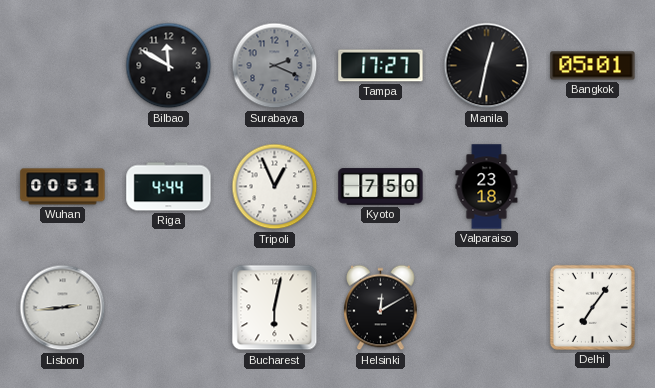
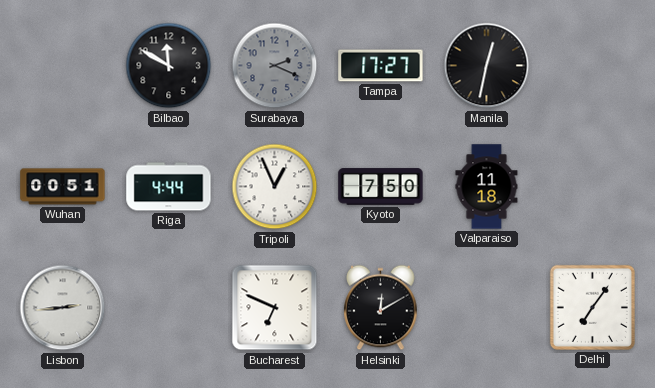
Bangkok: 05:01 -> none (593, 66)
Valparaiso: 23:18 -> 11:18 (487, 187)
Bucharest: 6:02 -> 6:49 (275, 308)
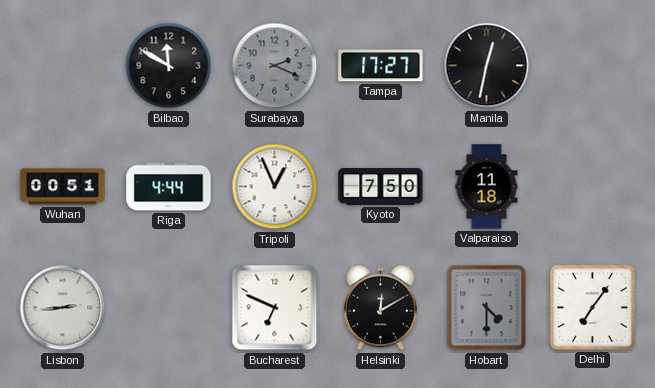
Hobart: none -> 4:30 (487, 308)
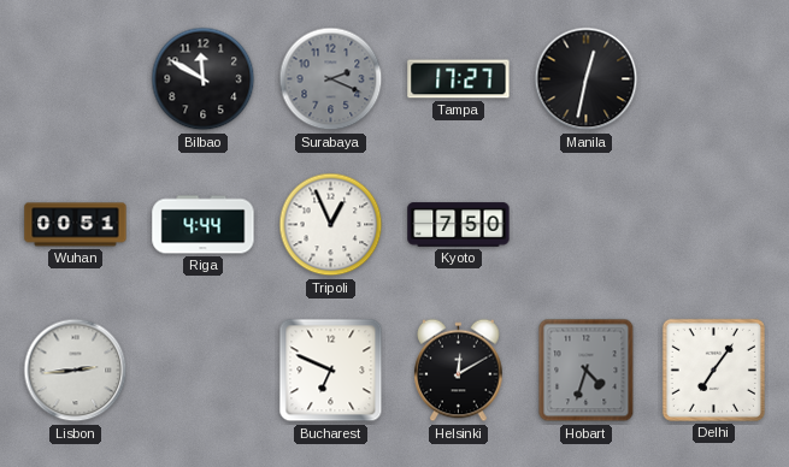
Valparaiso: 11:18 -> none (487, 187)
Hobart: 4:30 -> 4:33 (587, 371)
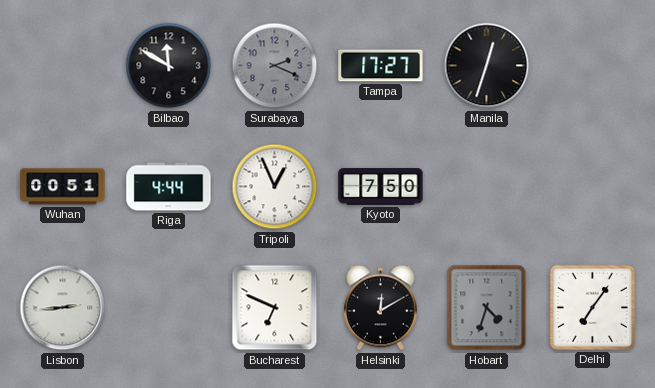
Manila: 12:32 -> 12:33 (487, 66)
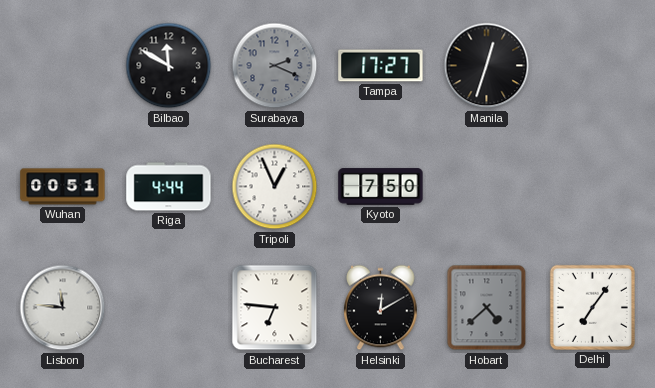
Lisbon: 2:44 -> 11:46 (63, 308)
Bucharest: 6:49 -> 6:46 (275, 308)
Hobart: 4:33 -> 4:38 (487, 308)
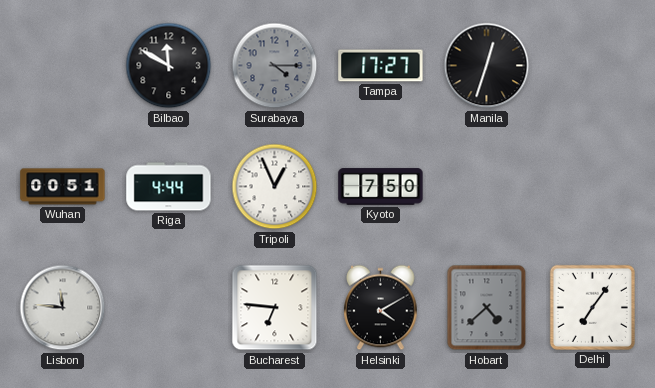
Surabaya: 2:19 -> 4:15 (275, 66)
Helsinki: 12:10 -> 4:10 (381, 308)
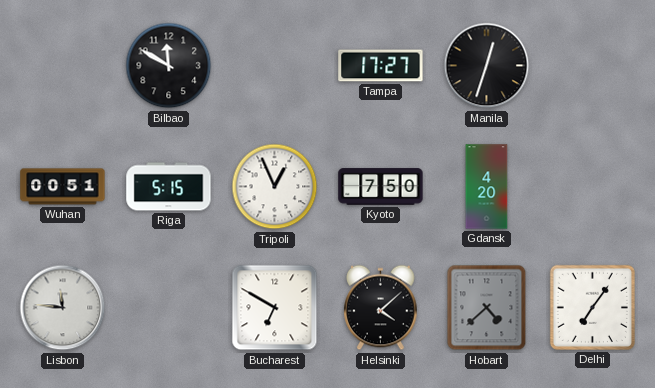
Surabaya: 4:15 -> none (275, 66)
Riga: 4:44 -> 5:15 (169, 187)
Gdansk: none -> 4:20 (487, 187)
Bucharest: 6:46 -> 6:50 (275, 308)
Helsinki: 4:10 -> 4:08 (381, 308)
